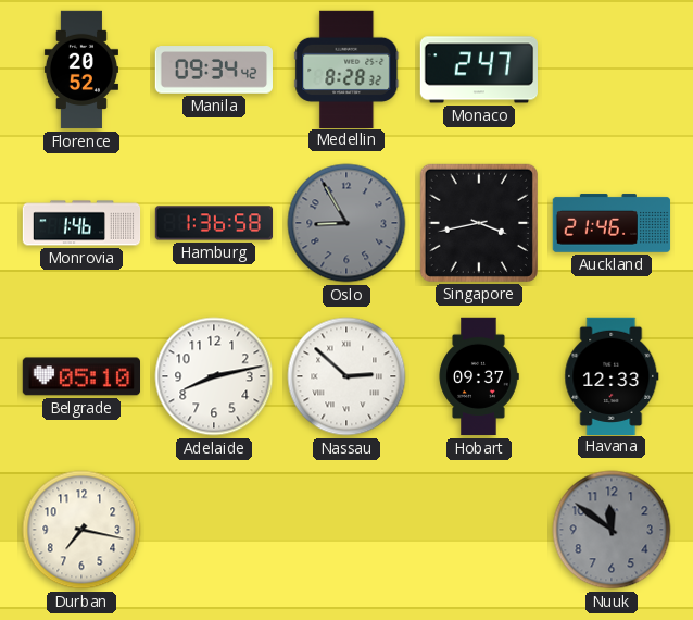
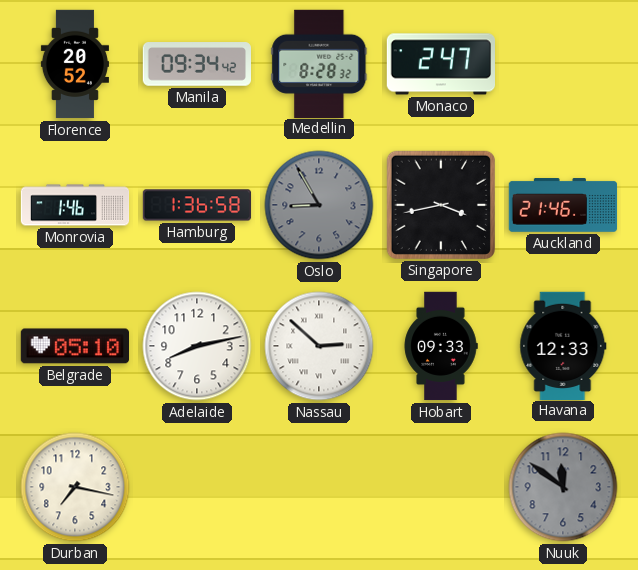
Hobart: 09:37 -> 09:33 (441, 346)
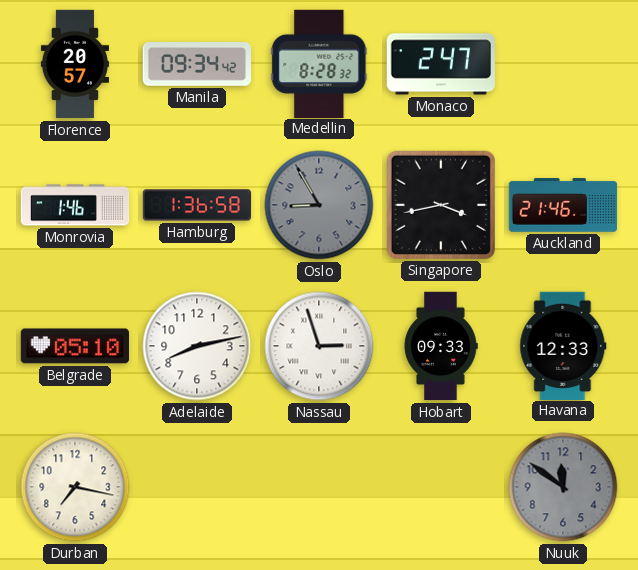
Florence: 20:52 -> 20:57 (75, 64)
Nassau: 2:52 -> 2:57 (319, 346)
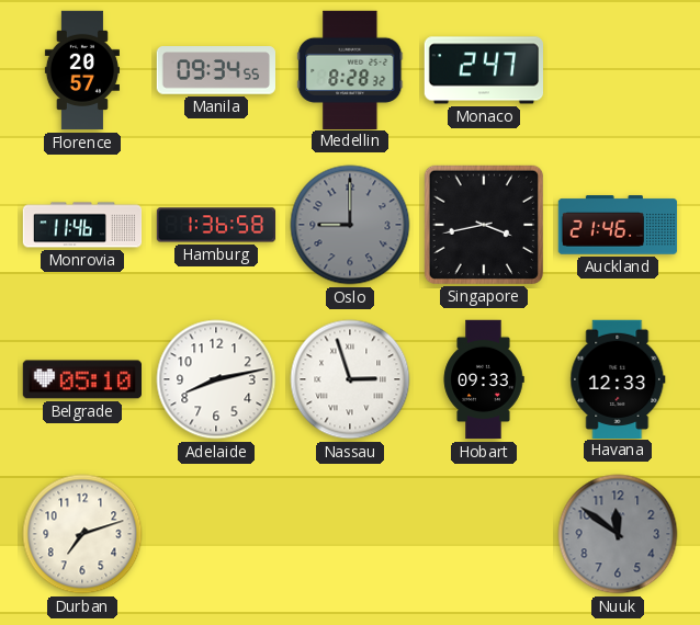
Manila: 09:34:42 -> 09:34:55 (215, 70)
Monrovia: 1:46 -> 11:46 (82, 225)
Oslo: 8:55 -> 9:00 (350, 225)
Durban: 7:17 -> 7:12 (82, 534)
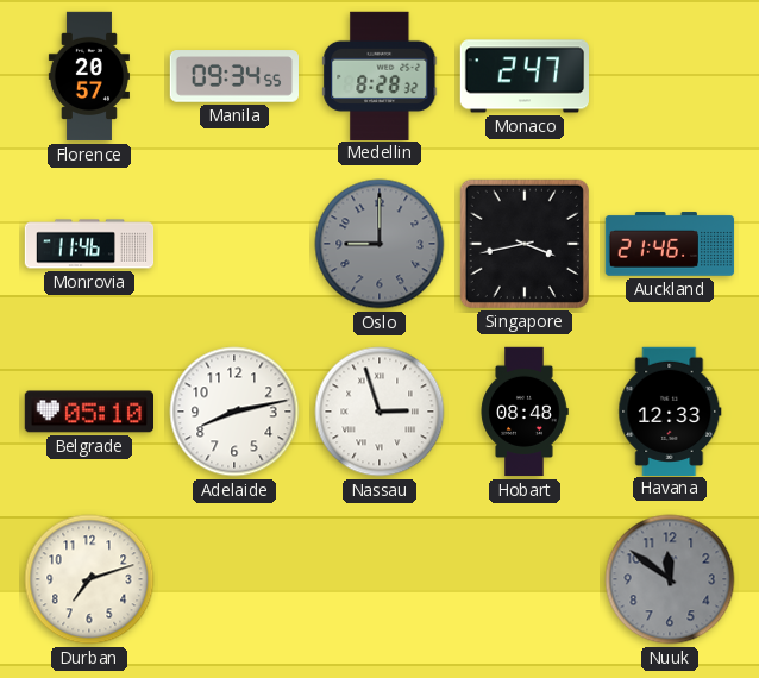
Hamburg: 1:36 -> none (216, 225)
Hobart: 09:33 -> 08:48 (525, 412)
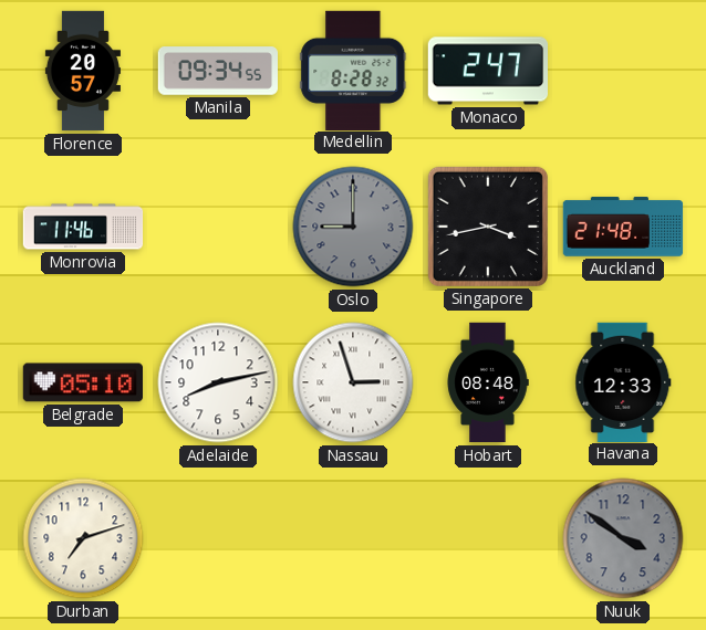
Auckland: 21:46 -> 21:48 (623, 227)
Nuuk: 11:51 -> 3:51 (623, 538)
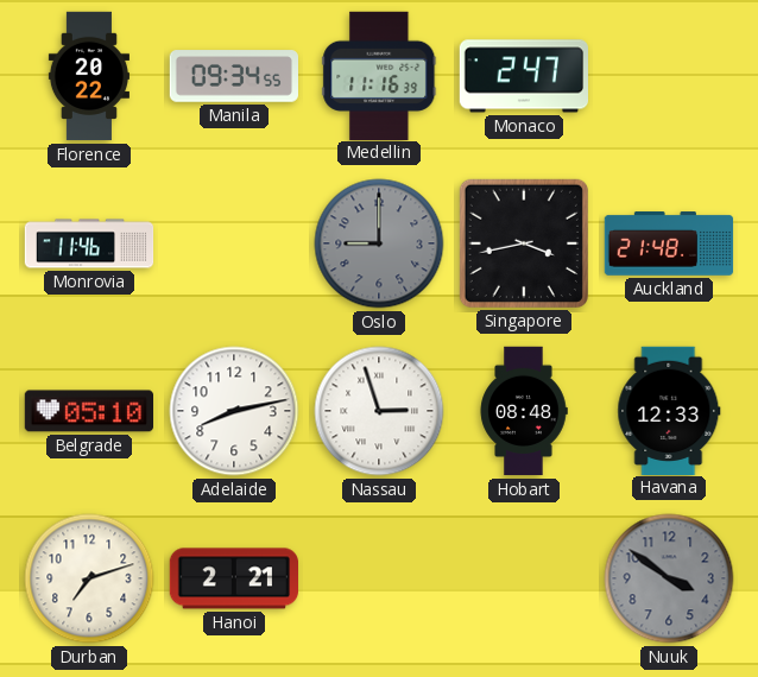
Florence: 20:57 -> 20:22 (89, 76)
Medellin: 8:28 -> 11:16 (379, 75)
Hanoi: none -> 2:21 (233, 578)
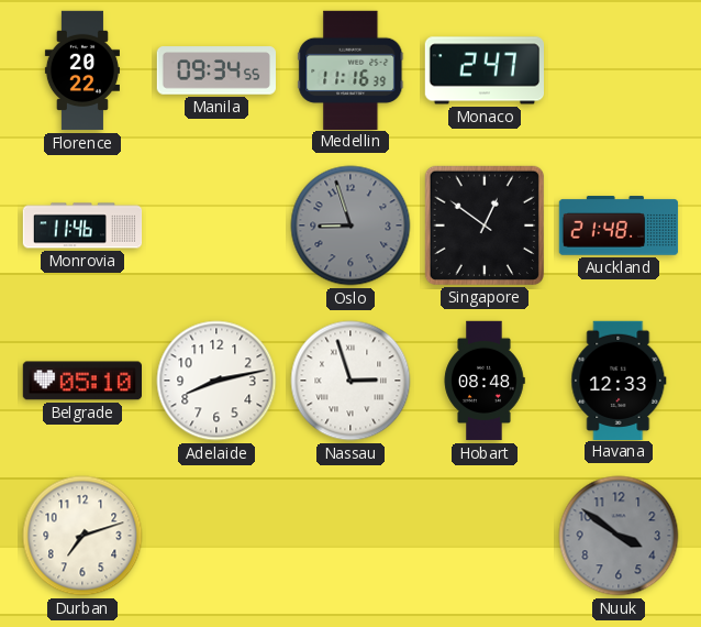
Oslo: 9:00 -> 8:57 (350, 226)
Singapore: 3:43 -> 12:51 (485, 226)
Hanoi: 2:21 -> none (233, 578)
